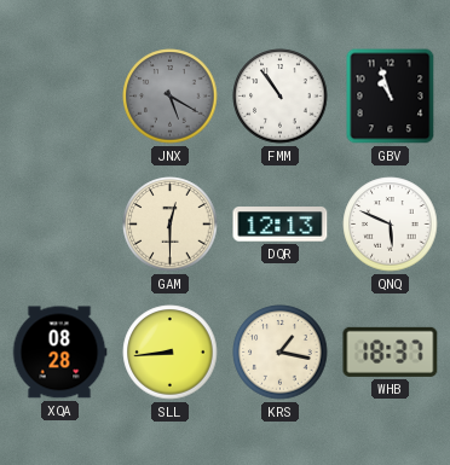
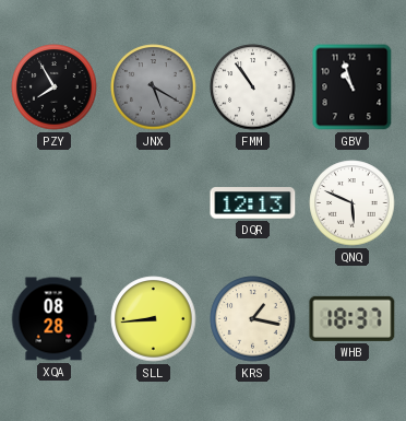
PZY: none -> 7:55 (55, 87)
GAM: 12:30 -> none (171, 225)
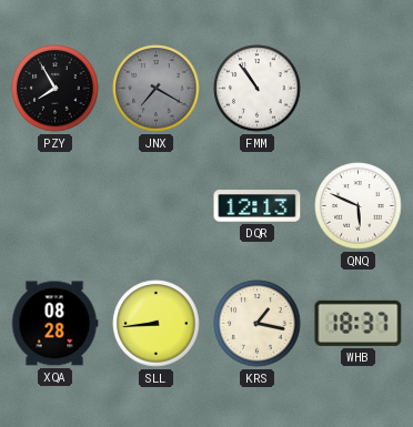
JNX: 5:20 -> 7:20 (157, 89)
GBV: 10:57 -> none (353, 87)
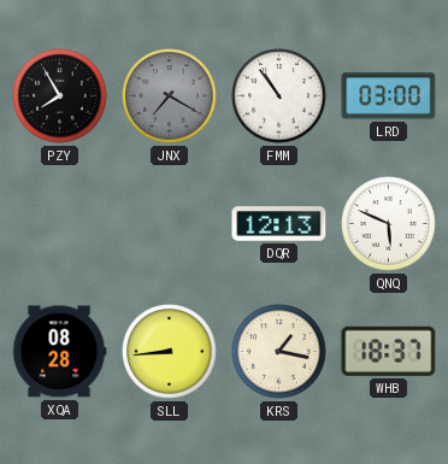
LRD: none -> 03:00 (389, 96)
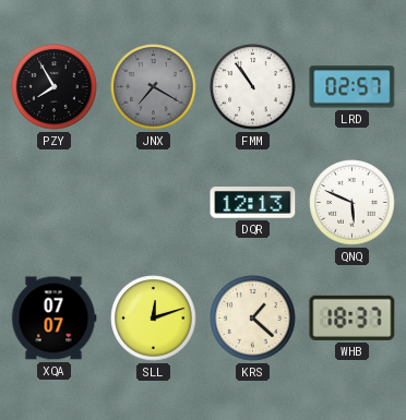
LRD: 03:00 -> 02:57 (353, 87)
XQA: 08:28 -> 07:07 (53, 319)
SLL: 8:44 -> 12:12 (154, 319)
KRS: 1:17 -> 1:22 (253, 319)
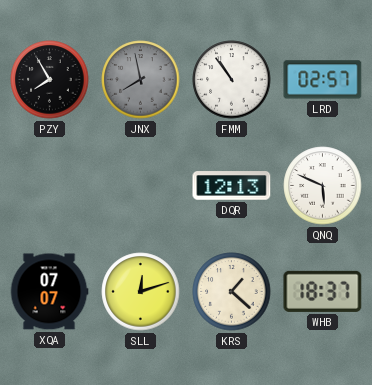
JNX: 7:20 -> 7:58 (141, 80)
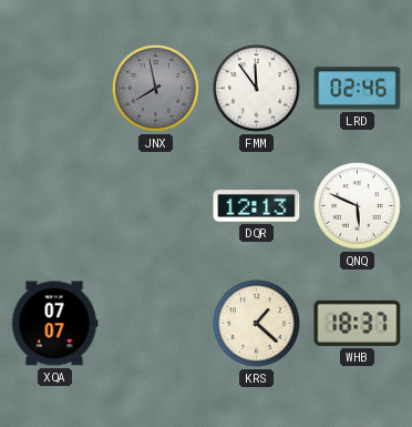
PZY: 7:55 -> none (50, 80)
FMM: 10:54 -> 11:54 (257, 89)
LRD: 02:57 -> 02:46 (358, 89)
SLL: 12:12 -> none (141, 292)
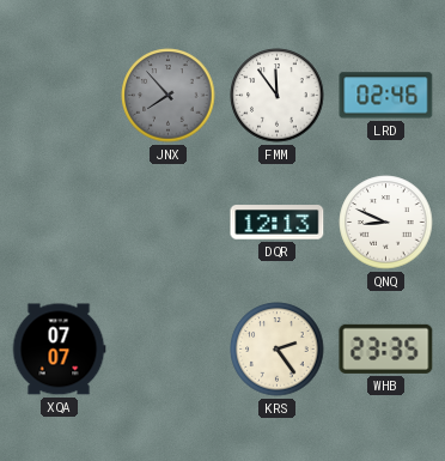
JNX: 7:58 -> 7:53 (169, 96)
QNQ: 5:49 -> 8:49 (386, 223)
KRS: 1:22 -> 2:24 (278, 350)
WHB: 18:37 -> 23:35 (386, 348)
